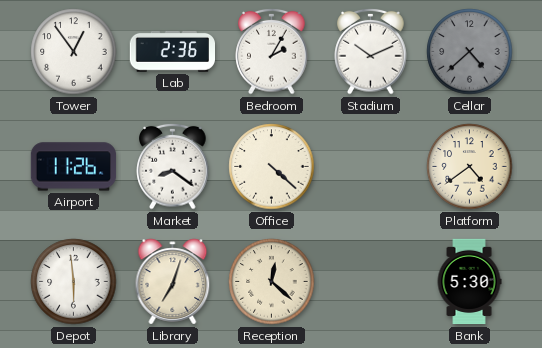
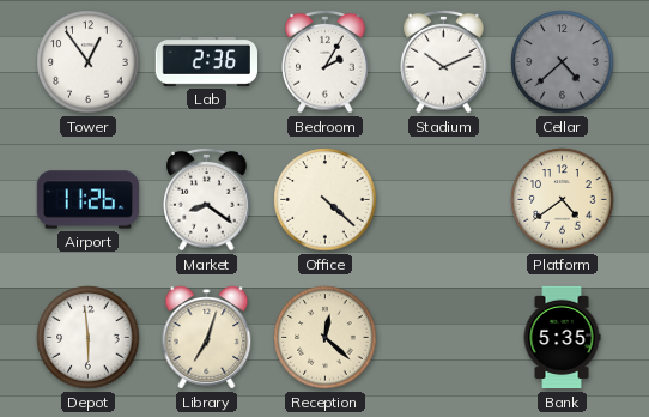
Bank: 5:30 -> 5:35 (562, 338)
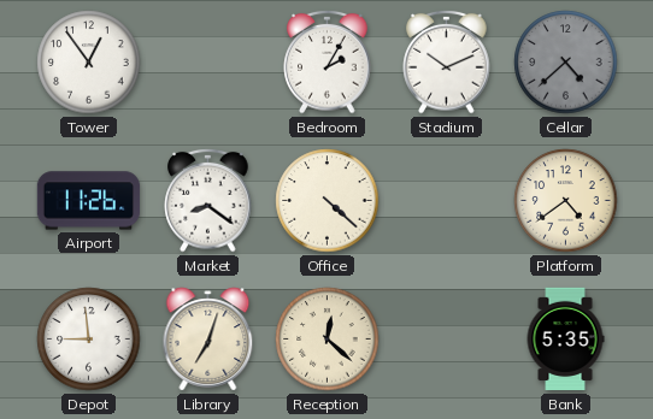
Lab: 2:36 -> none (206, 61)
Depot: 5:59 -> 8:59 (89, 340)
